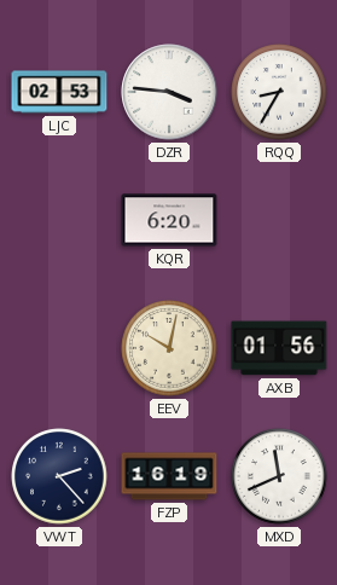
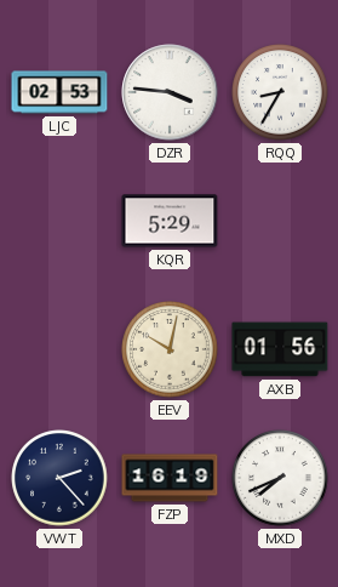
KQR: 6:20 -> 5:29 (170, 221)
MXD: 11:41 -> 7:41 (280, 478)
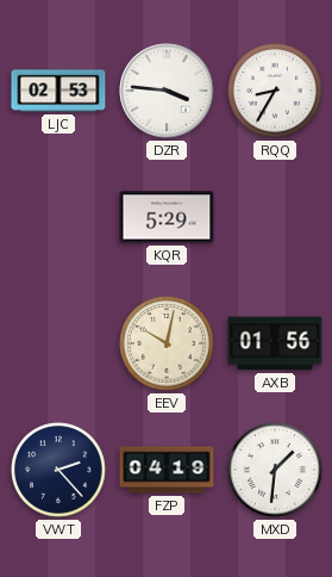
FZP: 16:19 -> 04:19 (167, 470)
MXD: 7:41 -> 1:31 (275, 470)
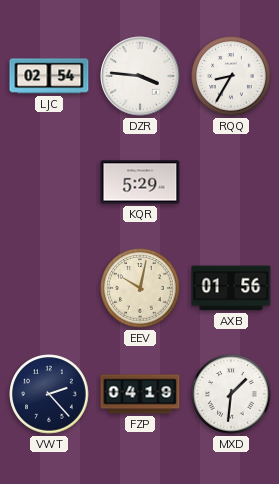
LJC: 02:53 -> 02:54 (49, 76)
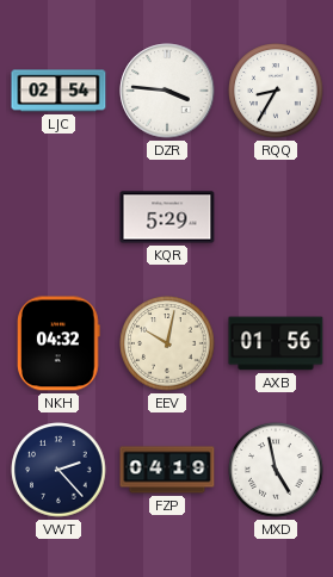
NKH: none -> 04:32 (58, 343)
MXD: 1:31 -> 4:58 (276, 470)
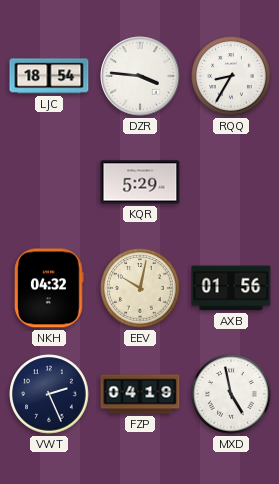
LJC: 02:54 -> 18:54 (49, 76)
VWT: 2:23 -> 2:26 (49, 394)
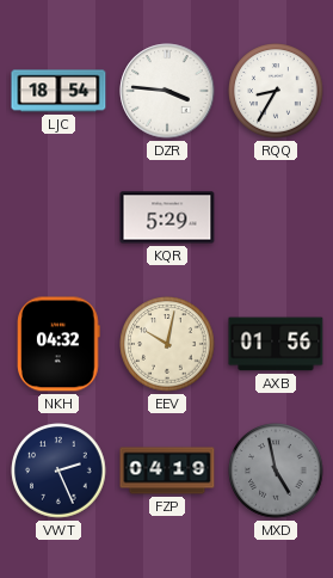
MXD dial: white -> grey (276, 471)
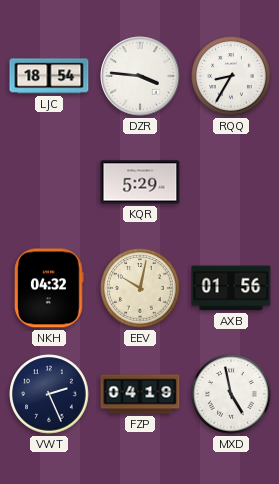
MXD dial: grey -> white (231, 394)
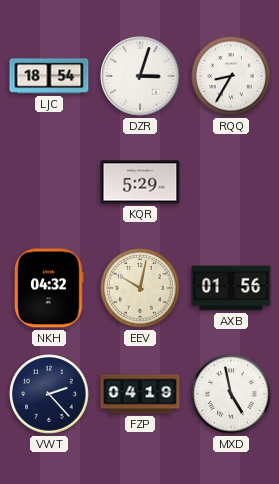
DZR: 3:46 -> 3:03 (140, 76)
VWT: 2:26 -> 2:23 (49, 394)
